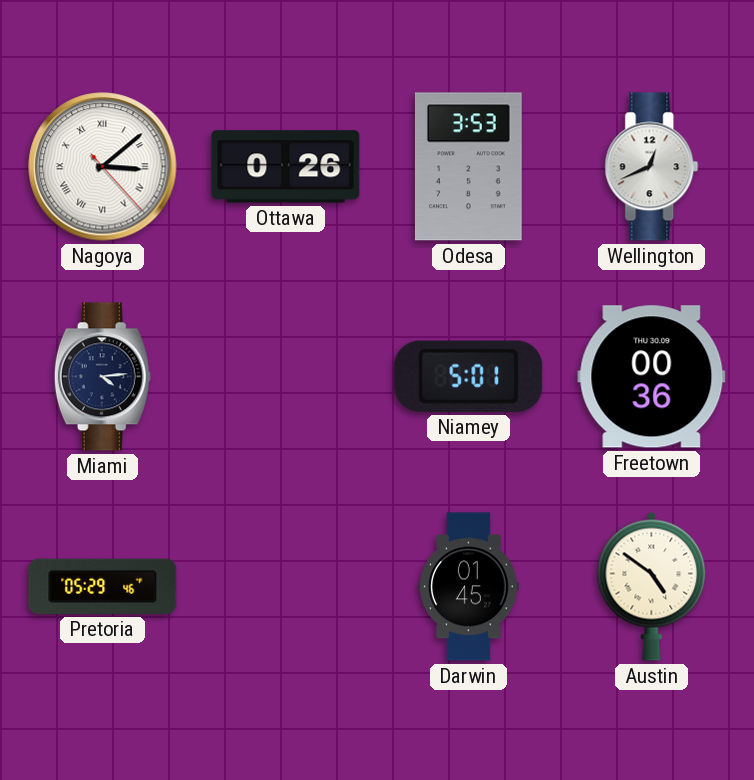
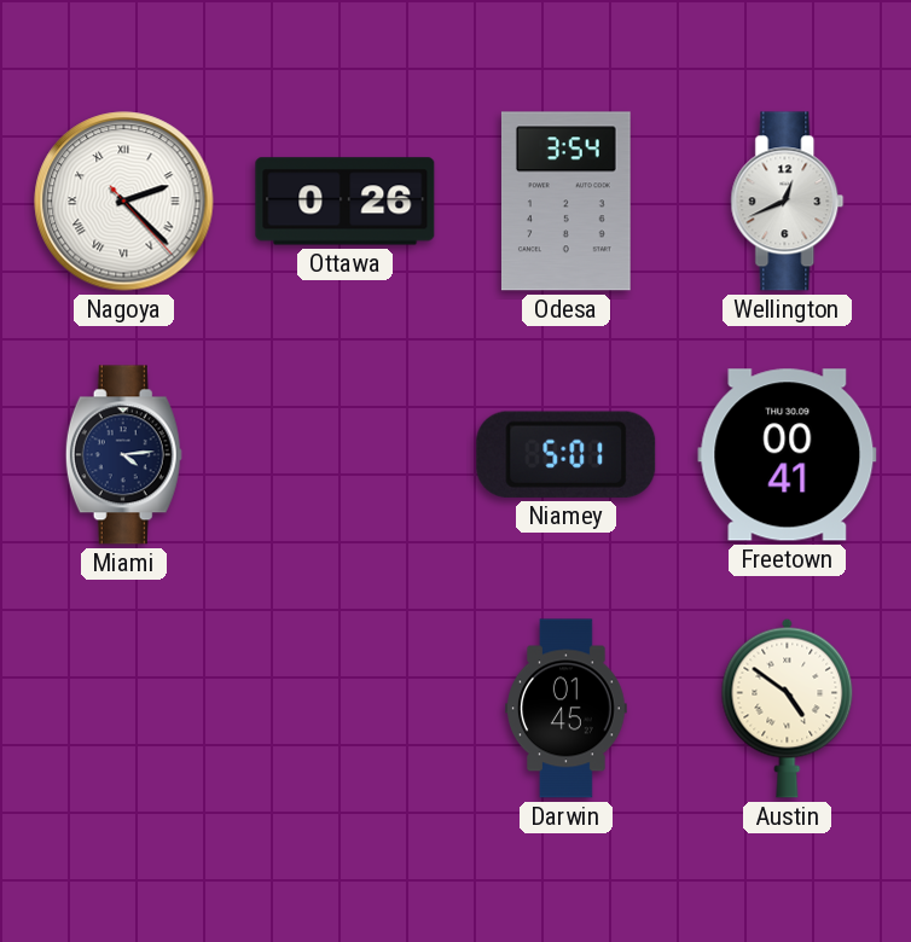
Nagoya: 3:08 -> 2:22 (124, 202)
Odesa: 3:53 -> 3:54 (565, 202)
Freetown: 00:36 -> 00:41 (788, 455)
Pretoria: 05:29 -> none (103, 586)
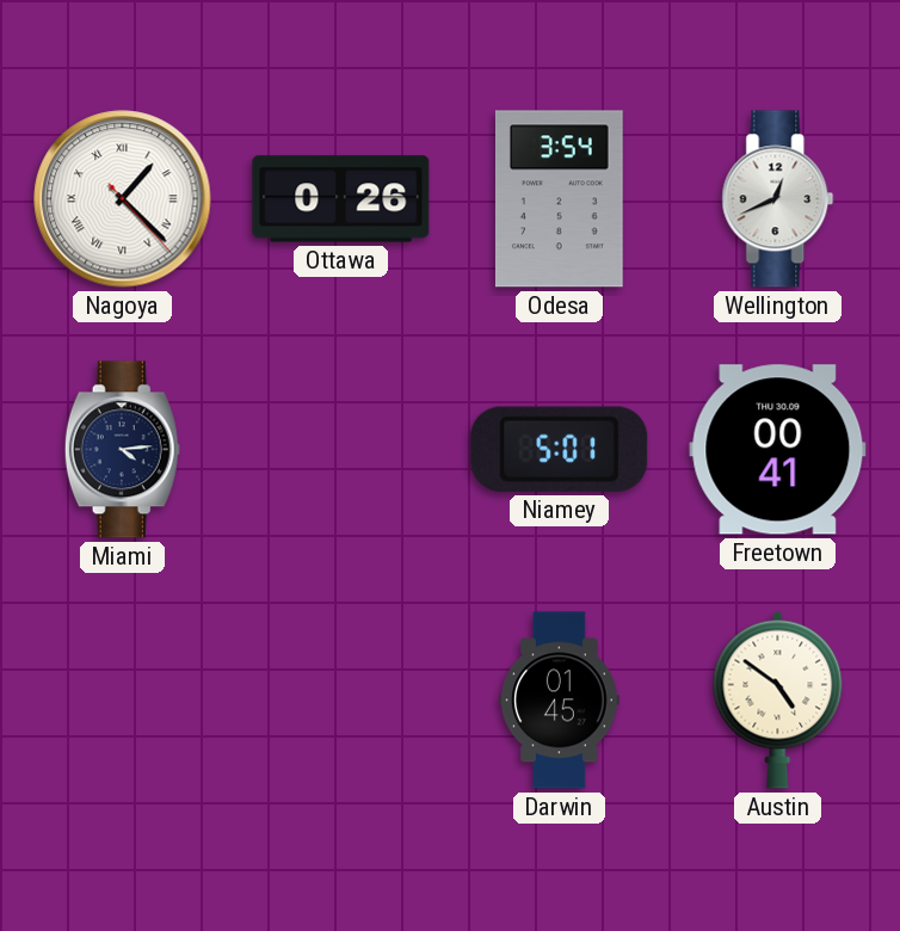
Nagoya: 2:22 -> 1:22 (123, 199)
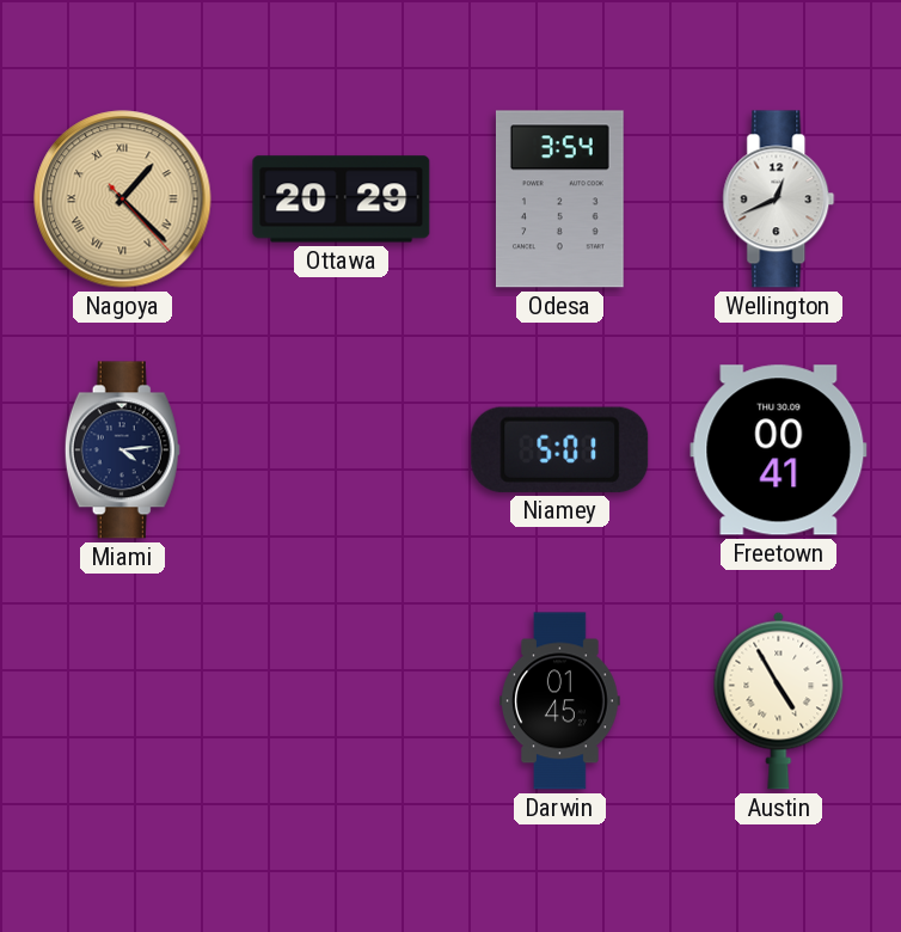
Nagoya dial: white -> champagne (123, 200)
Ottawa: 0:26 -> 20:29 (342, 200)
Austin: 4:51 -> 4:55 (779, 700)
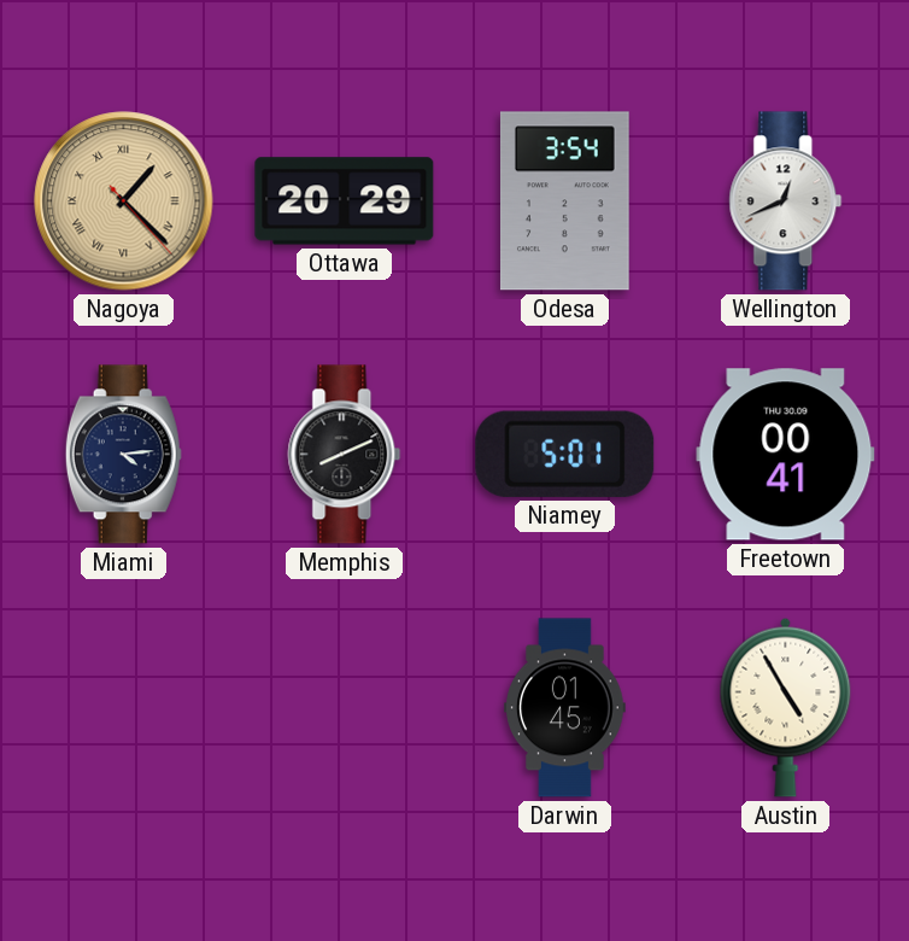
Memphis: none -> 8:11 (345, 455)
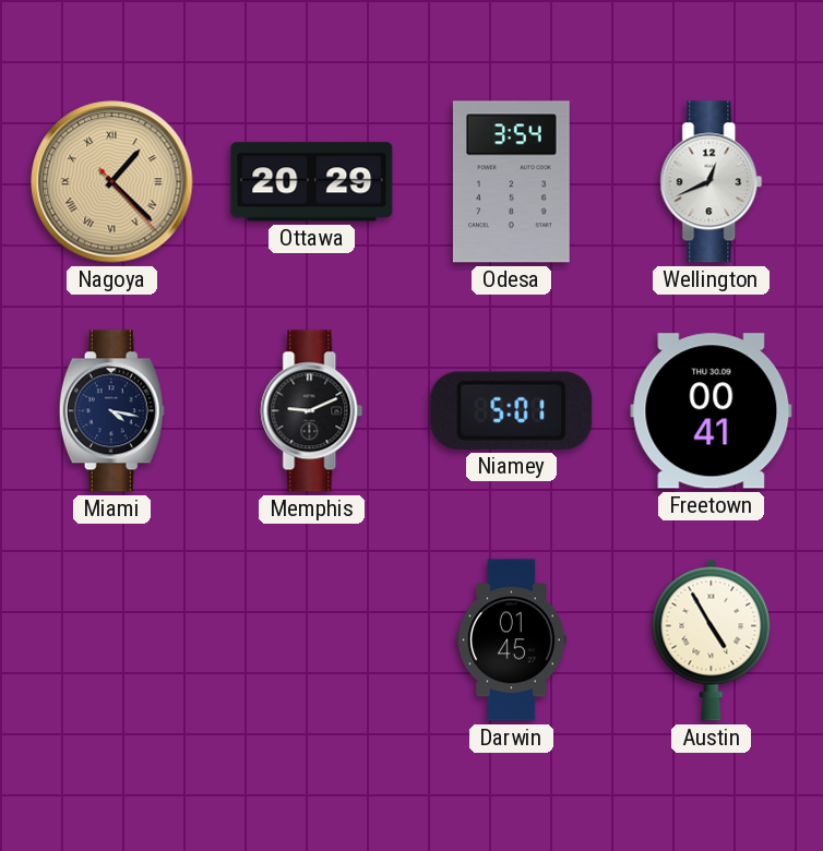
Miami: 4:14 -> 4:17 (111, 411)
Memphis: 8:11 -> 9:11 (312, 411)
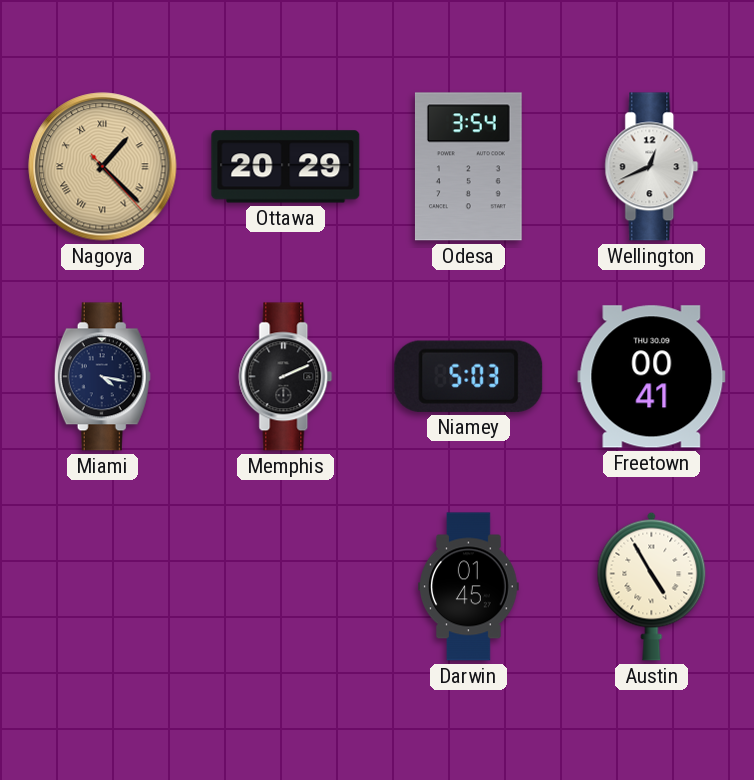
Memphis: 9:11 -> 2:11 (286, 377)
Niamey: 5:01 -> 5:03 (469, 376)
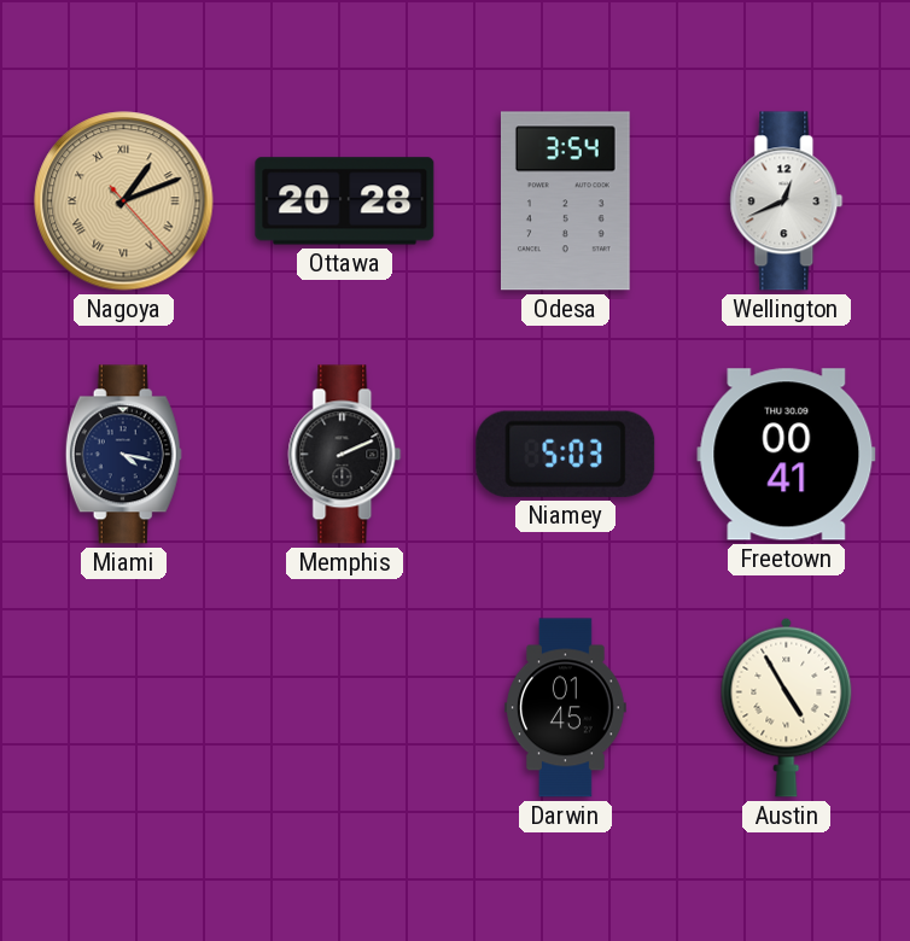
Nagoya: 1:22 -> 1:11 (124, 201)
Ottawa: 20:29 -> 20:28 (345, 201)
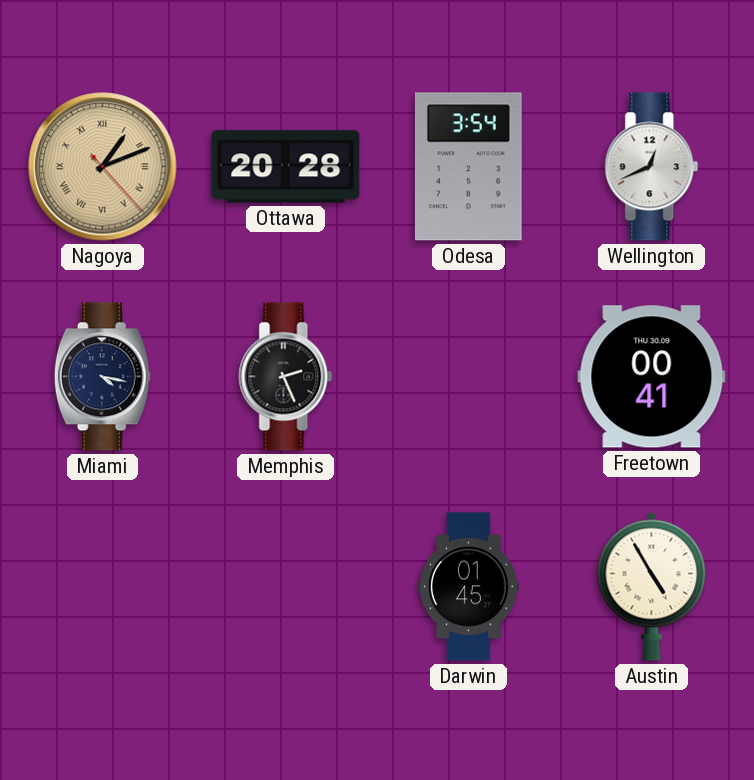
Memphis: 2:11 -> 2:26 (286, 377)
Niamey: 5:03 -> none (566, 454)
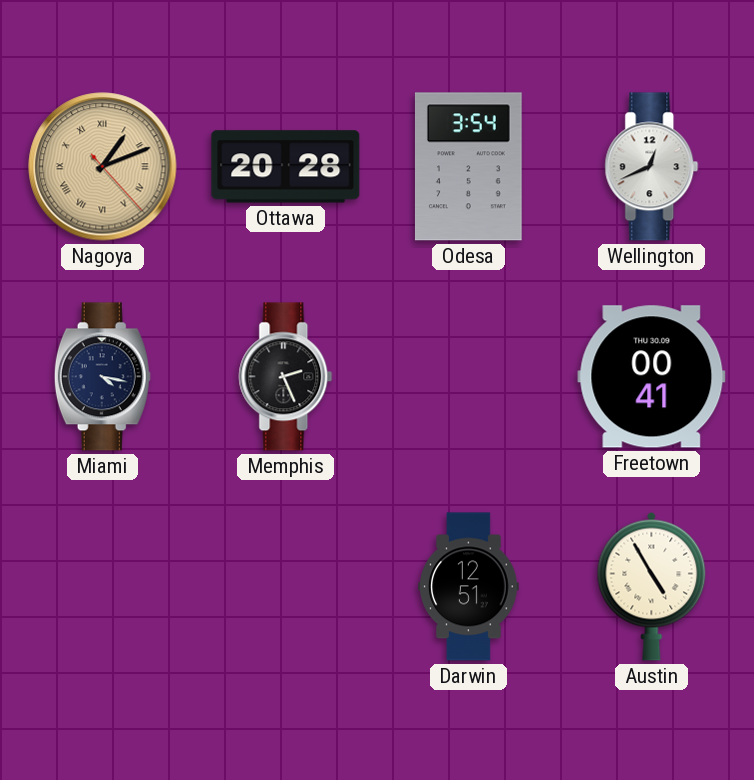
Darwin: 01:45 -> 12:51 (469, 587)
